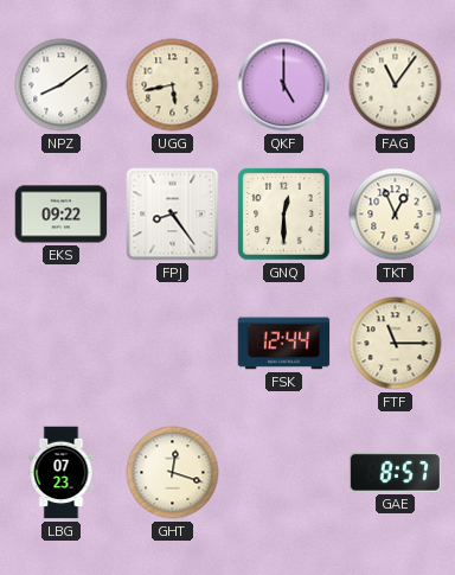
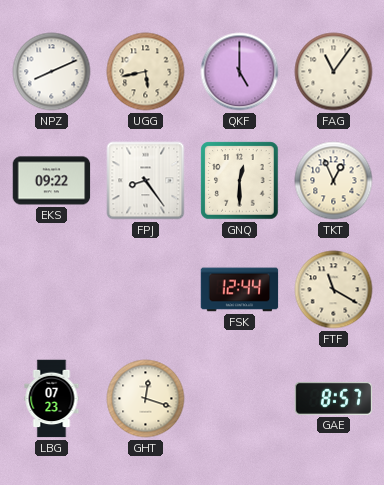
NPZ: 8:09 -> 8:11 (52, 72)
FTF: 11:15 -> 11:20 (334, 290)
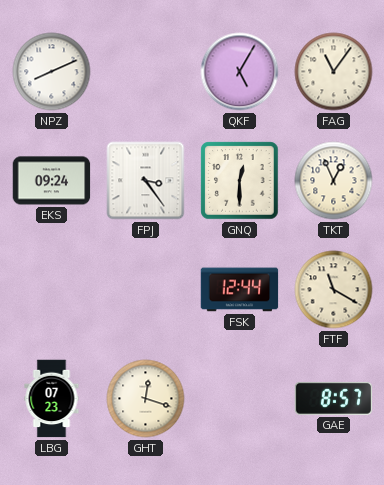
UGG: 5:43 -> none (146, 72)
QKF: 5:00 -> 5:05 (240, 72)
EKS: 09:22 -> 09:24 (52, 181)
FPJ: 8:24 -> 3:24 (146, 181)
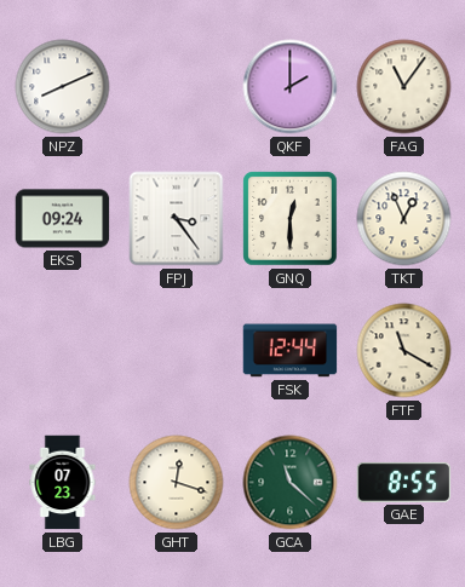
QKF: 5:05 -> 2:00 (291, 87)
GCA: none -> 11:22 (291, 483)
GAE: 8:57 -> 8:55 (404, 482)
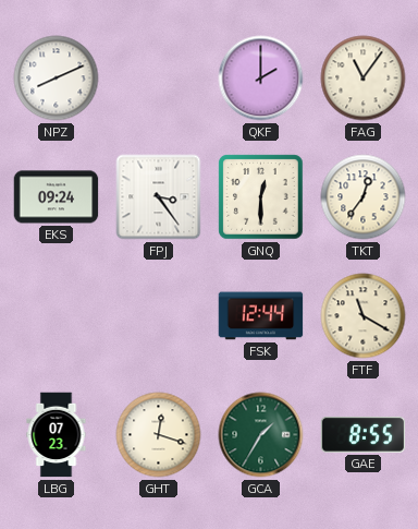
TKT: 12:56 -> 12:36 (364, 197)
GCA: 11:22 -> 1:35 (261, 435)
